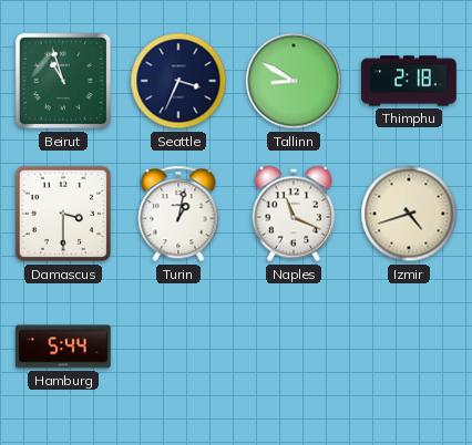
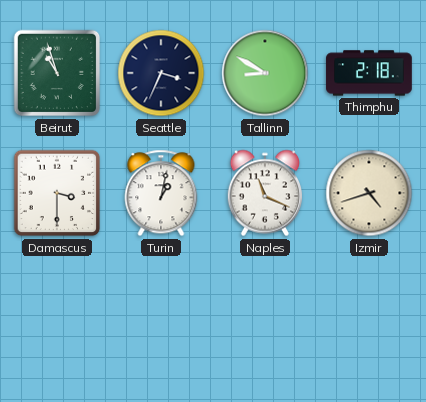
Hamburg: 5:44 -> none (64, 346)
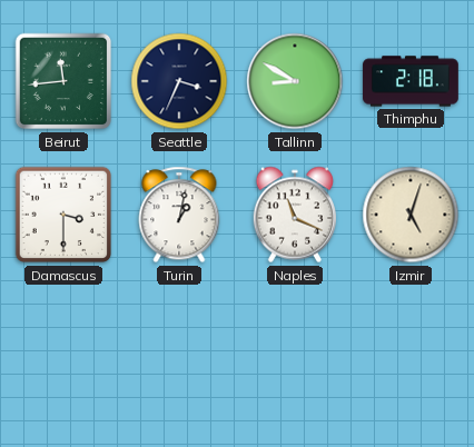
Beirut: 10:57 -> 11:44 (63, 81)
Izmir: 4:42 -> 5:03 (411, 215)
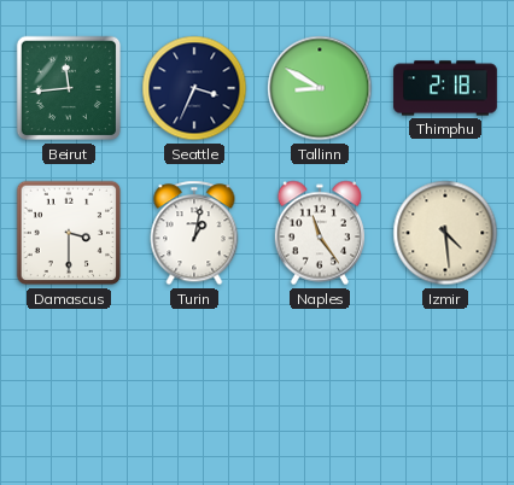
Naples: 11:19 -> 11:24 (319, 233)
Izmir: 5:03 -> 4:29 (445, 233)
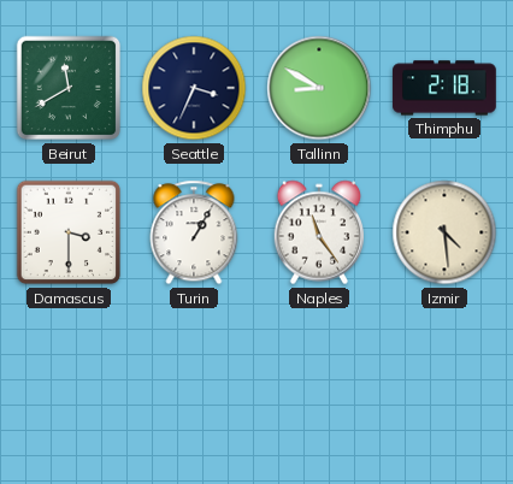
Beirut: 11:44 -> 11:40 (69, 88)
Turin: 1:02 -> 1:05 (194, 232)
